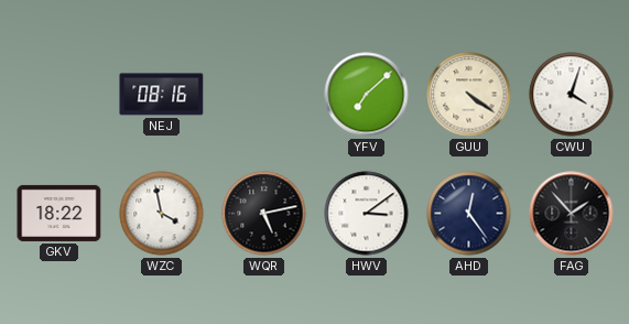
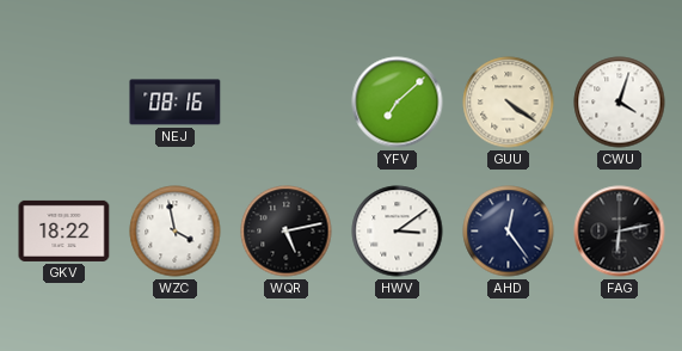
FAG: 1:53 -> 6:13 (620, 232)
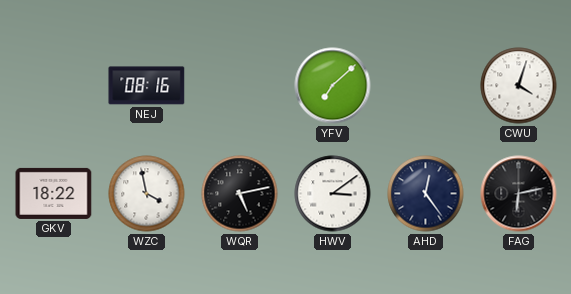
GUU: 4:21 -> none (509, 103)
